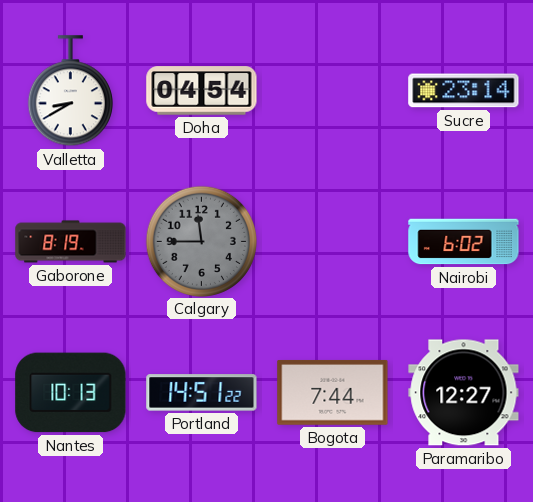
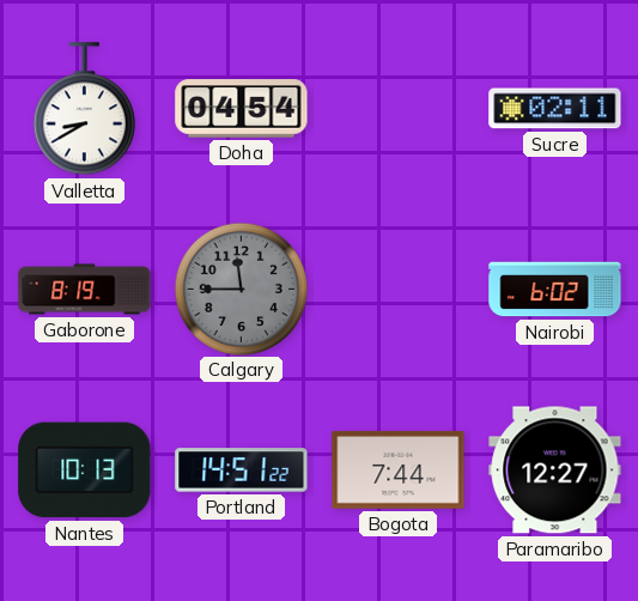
Sucre: 23:14 -> 02:11 (555, 109)
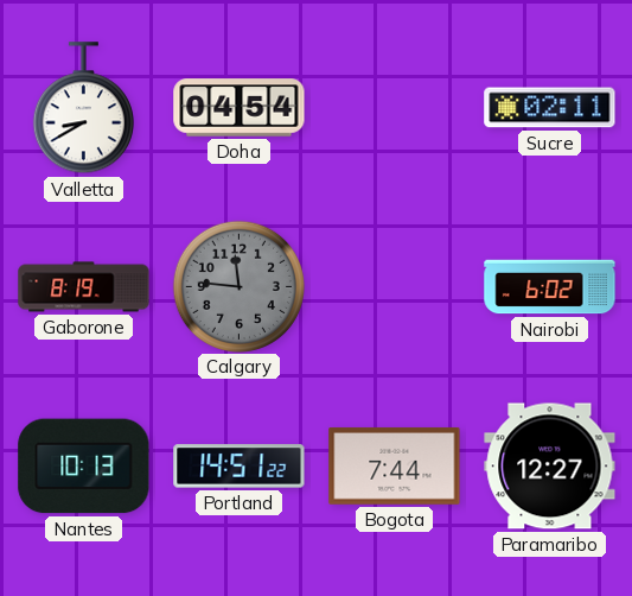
Calgary: 11:45 -> 11:46 (238, 286)
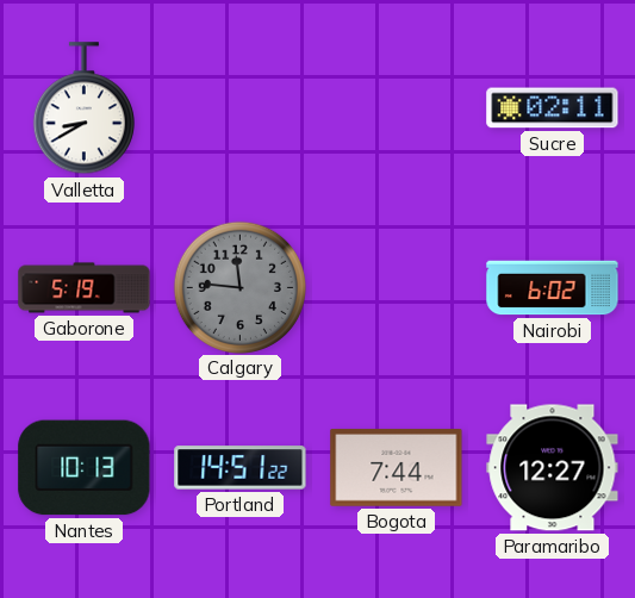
Doha: 04:54 -> none (240, 108)
Gaborone: 8:19 -> 5:19 (85, 288)
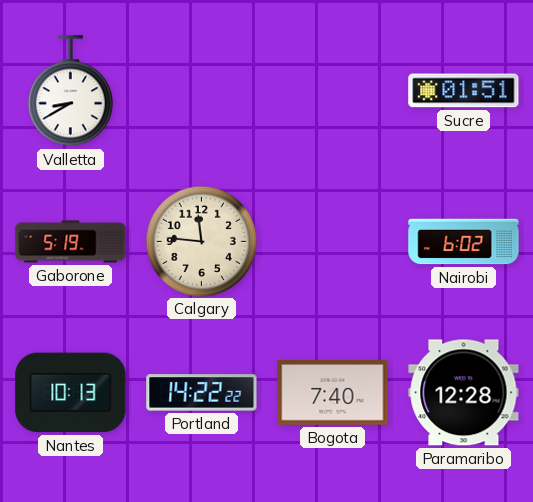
Sucre: 02:11 -> 01:51 (464, 91)
Calgary dial: grey -> cream (201, 241)
Portland: 14:51 -> 14:22 (202, 393)
Bogota: 7:44 -> 7:40 (333, 392)
Paramaribo: 12:27 -> 12:28 (464, 393)
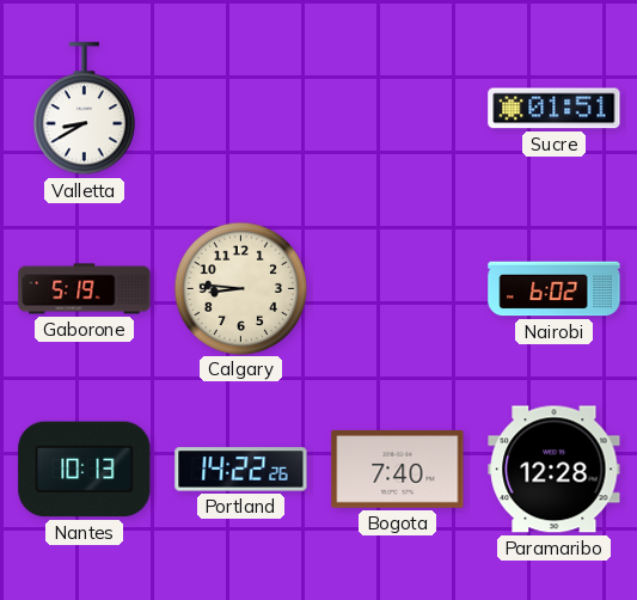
Calgary: 11:46 -> 8:46 (240, 288)
Portland: 14:22:22 -> 14:22:26 (241, 470)
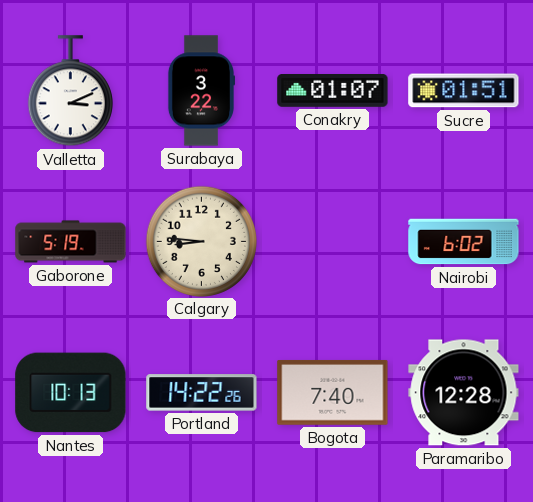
Valletta: 8:40 -> 3:11 (70, 91)
Surabaya: none -> 3:22 (200, 91)
Conakry: none -> 01:07 (333, 91)
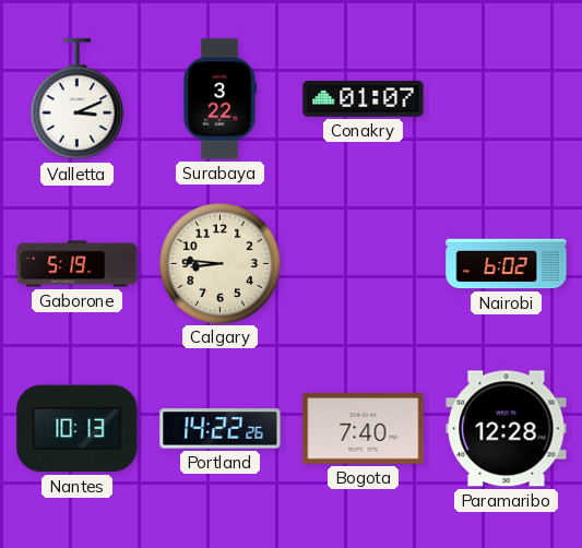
Sucre: 01:51 -> none (464, 91)
